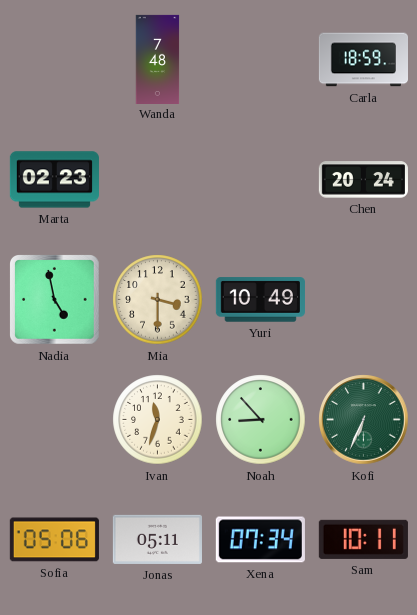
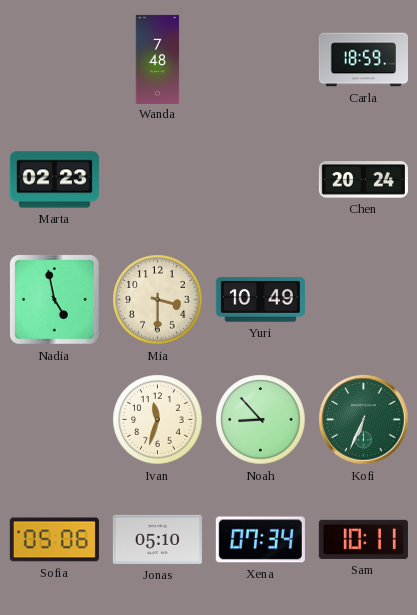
Jonas: 05:11 -> 05:10 (157, 539)
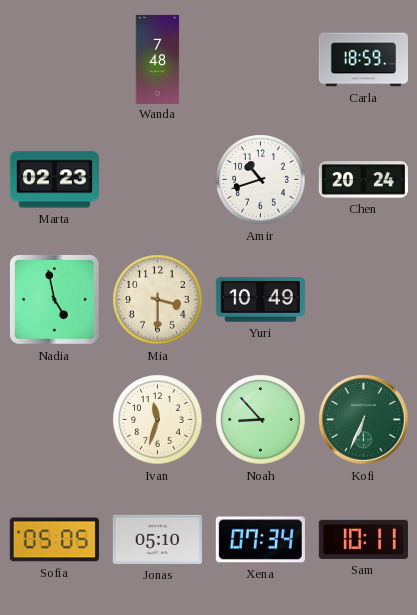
Amir: none -> 10:42 (261, 180)
Sofia: 05:06 -> 05:05 (54, 540)
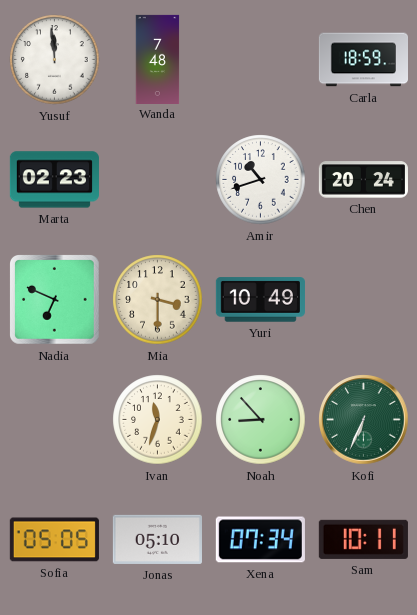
Yusuf: none -> 11:59 (55, 60)
Nadia: 4:58 -> 6:49 (55, 300)
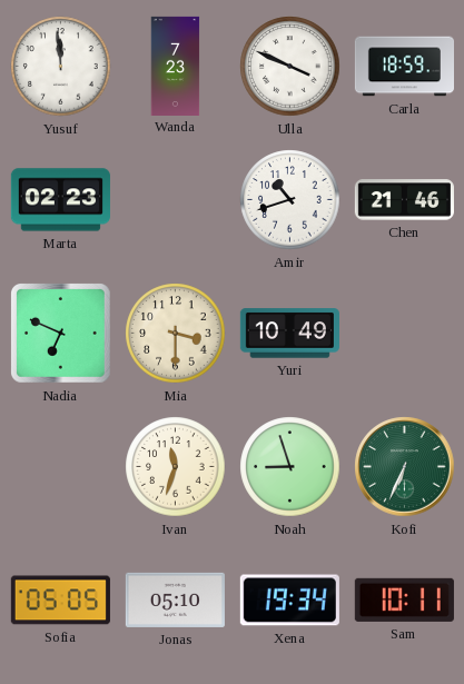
Wanda: 7:48 -> 7:23 (176, 66)
Ulla: none -> 3:49 (290, 67)
Chen: 20:24 -> 21:46 (404, 200)
Noah: 8:53 -> 8:57 (290, 467)
Xena: 07:34 -> 19:34 (289, 601)
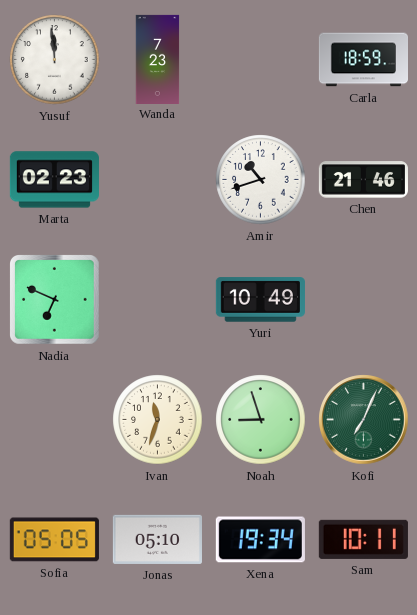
Ulla: 3:49 -> none (290, 67)
Mia: 3:30 -> none (176, 334)
Kofi: 6:34 -> 7:04 (364, 420)
